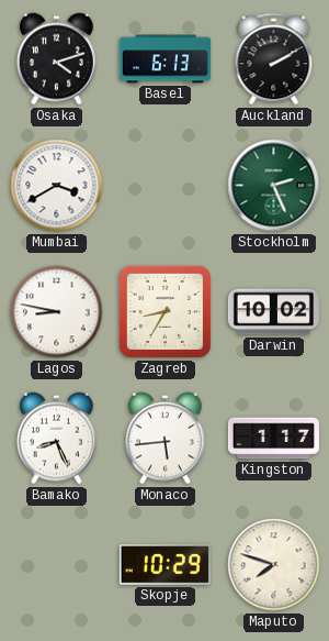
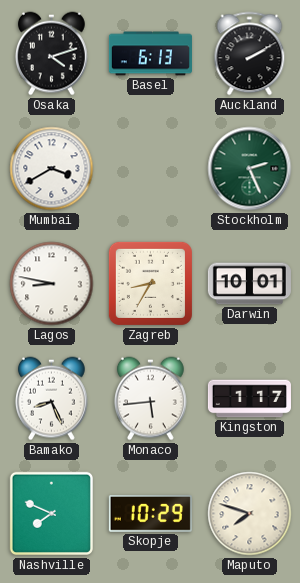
Darwin: 10:02 -> 10:01 (249, 284)
Nashville: none -> 7:49 (52, 514)
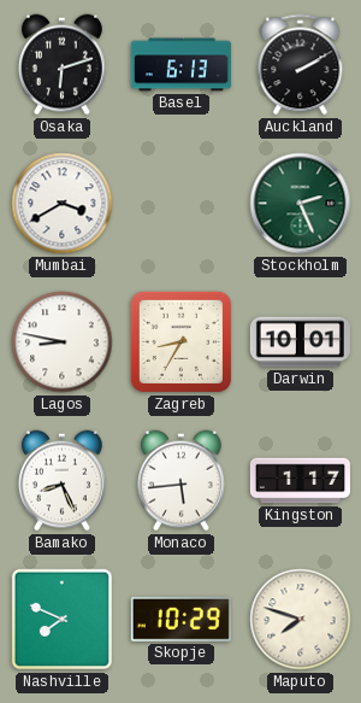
Osaka: 4:12 -> 6:12 (61, 65)
